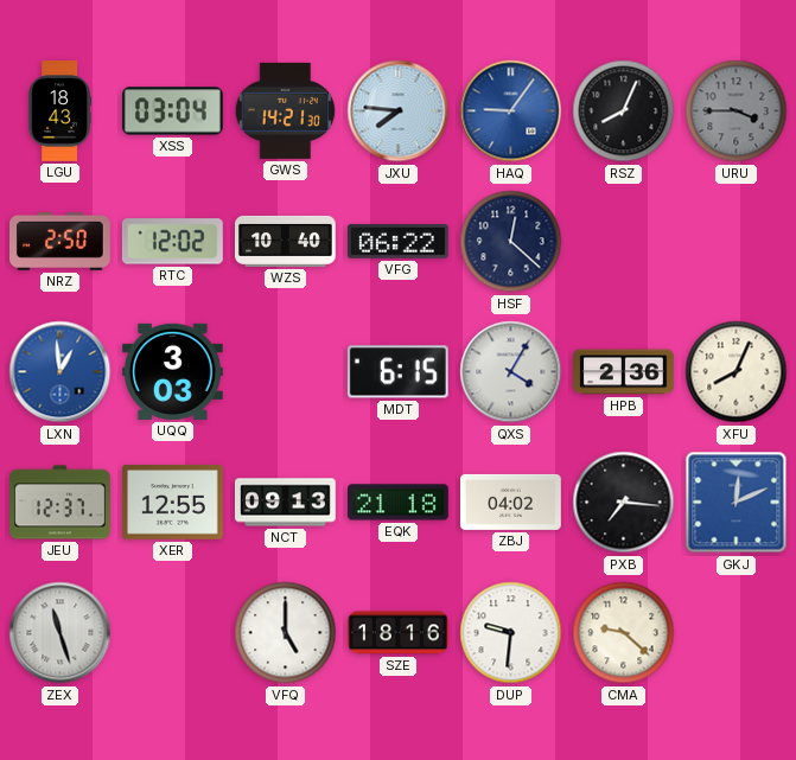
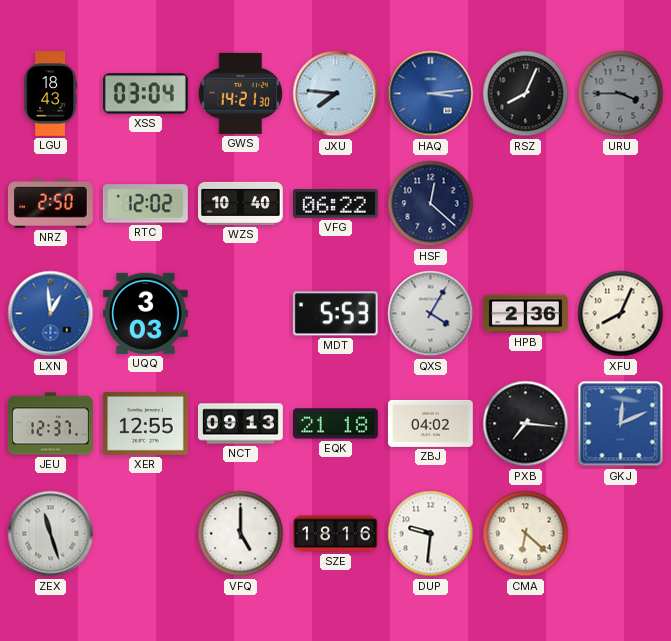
HAQ: 9:06 -> 3:14 (431, 94)
MDT: 6:15 -> 5:53 (335, 314)
CMA: 9:22 -> 6:22 (526, 534)
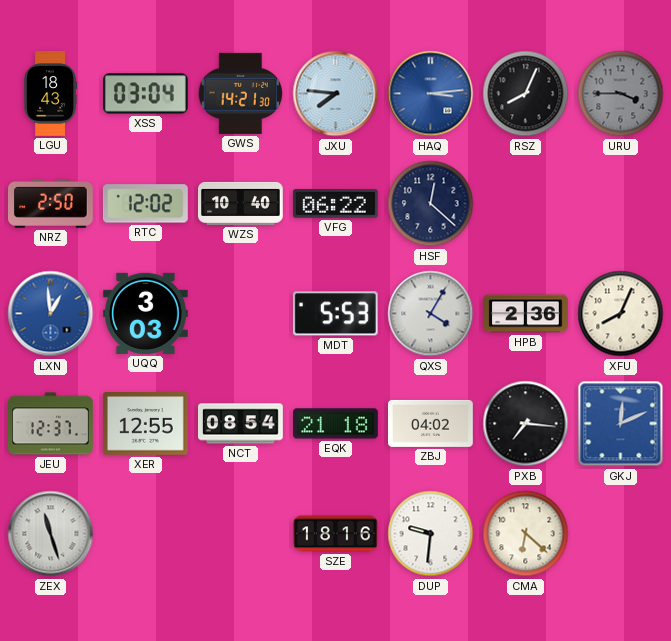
NCT: 09:13 -> 08:54 (241, 424)
VFQ: 5:00 -> none (241, 534)
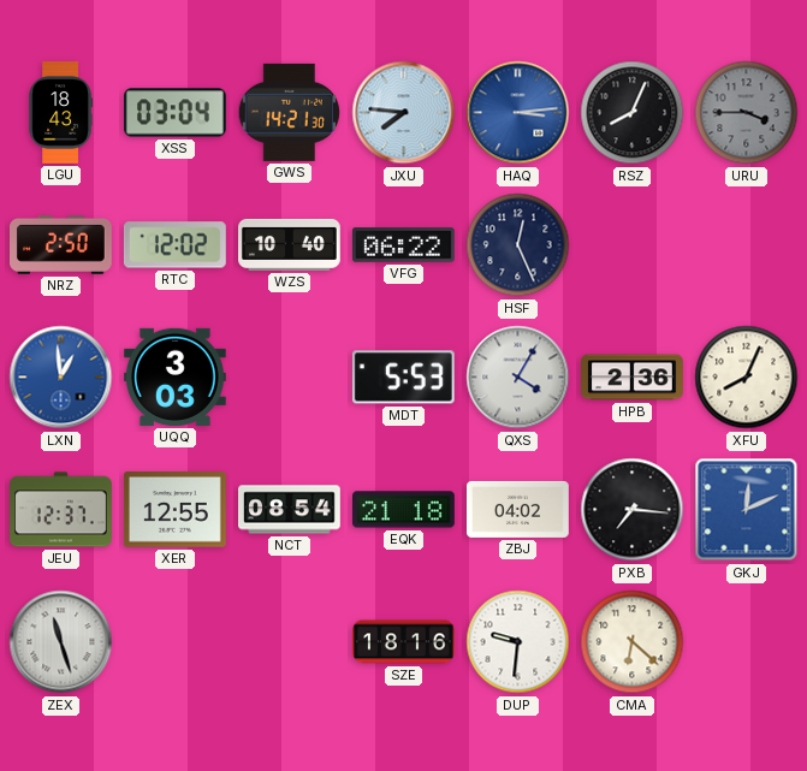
HSF: 12:22 -> 12:26 (518, 245)
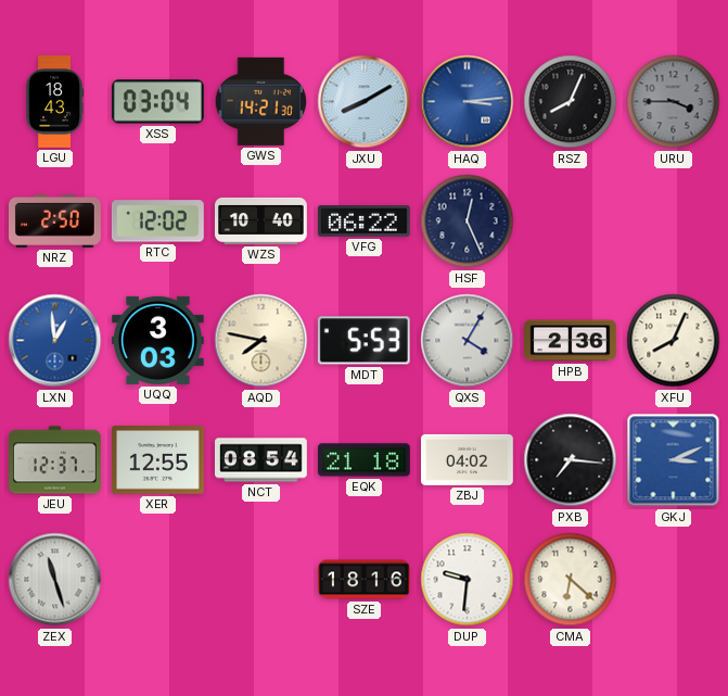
JXU: 7:46 -> 8:10 (365, 102)
AQD: none -> 7:47 (261, 341)
GKJ: 12:11 -> 3:11 (674, 460)
